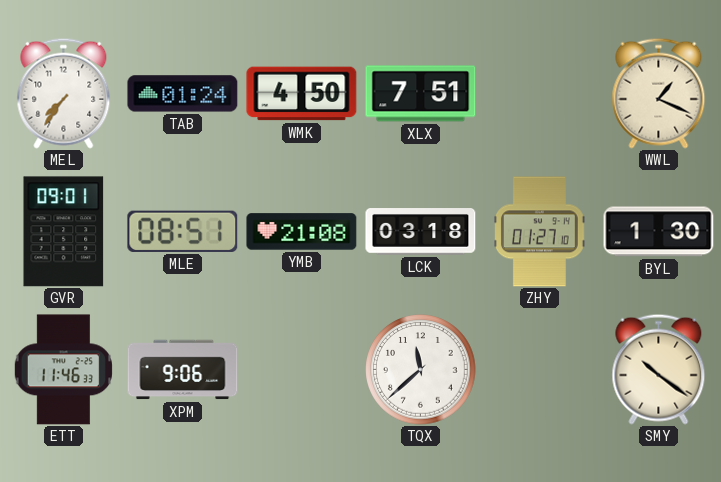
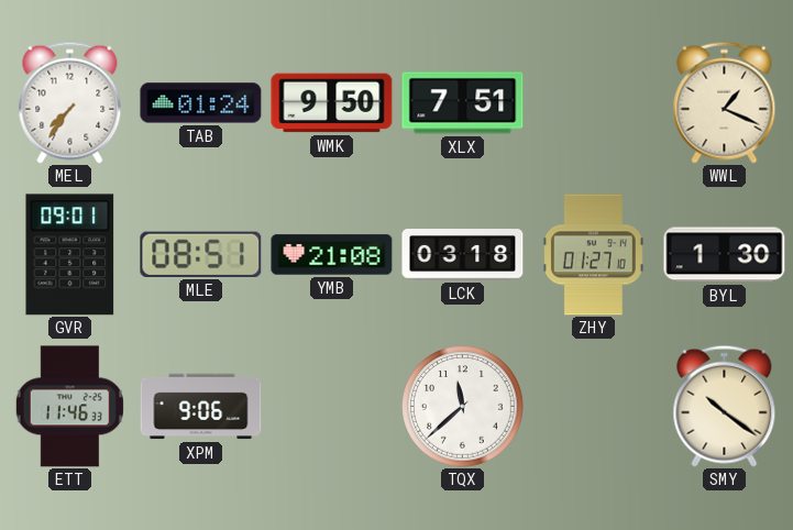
WMK: 4:50 -> 9:50 (332, 103)
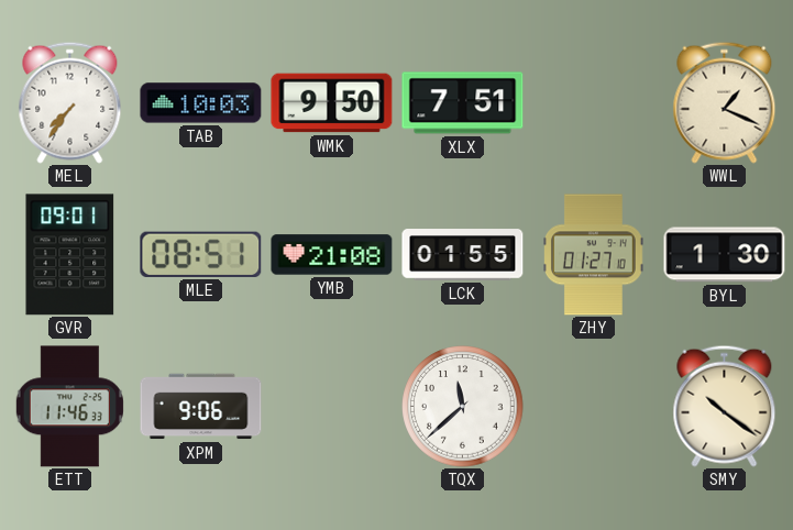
TAB: 01:24 -> 10:03 (201, 103)
LCK: 03:18 -> 01:55 (463, 255)
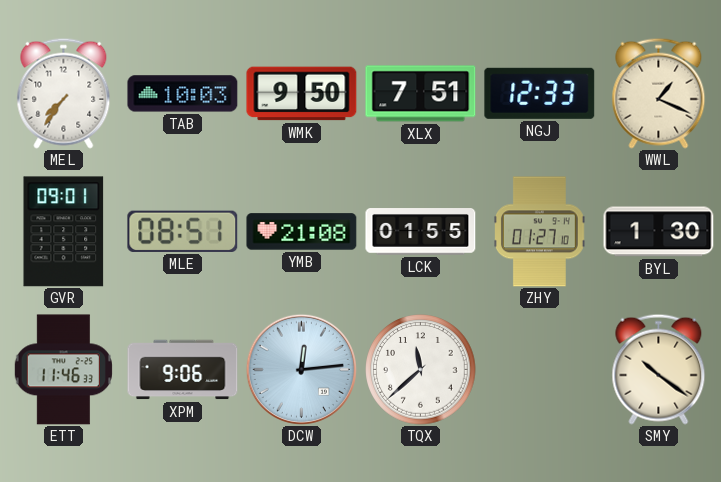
NGJ: none -> 12:33 (540, 93)
DCW: none -> 12:14 (301, 369)
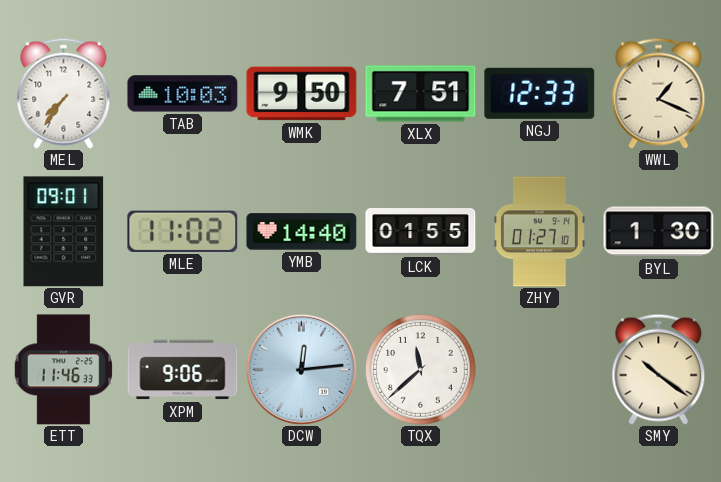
MLE: 08:51 -> 11:02 (183, 231)
YMB: 21:08 -> 14:40 (302, 232)
